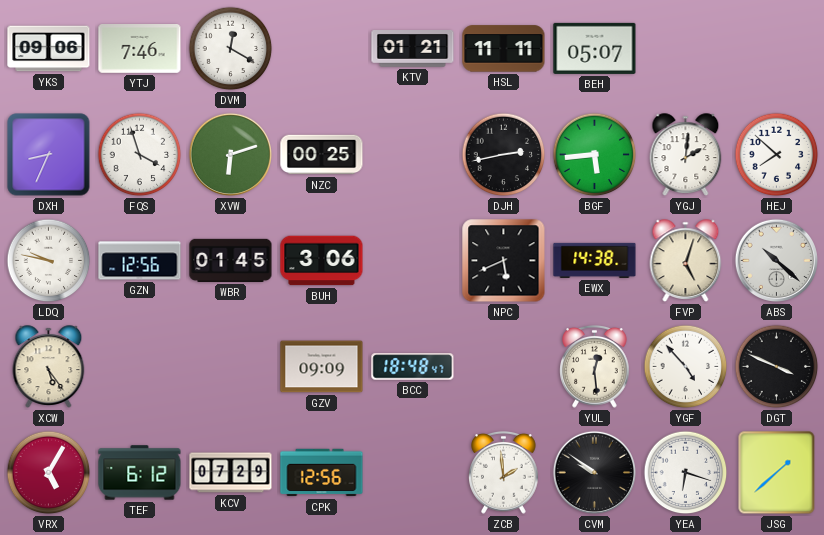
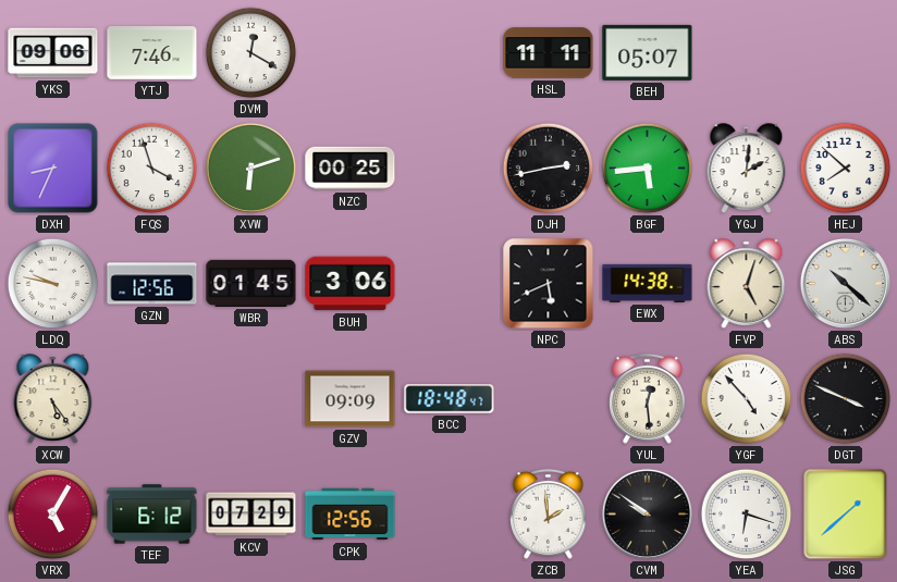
KTV: 01:21 -> none (413, 49)
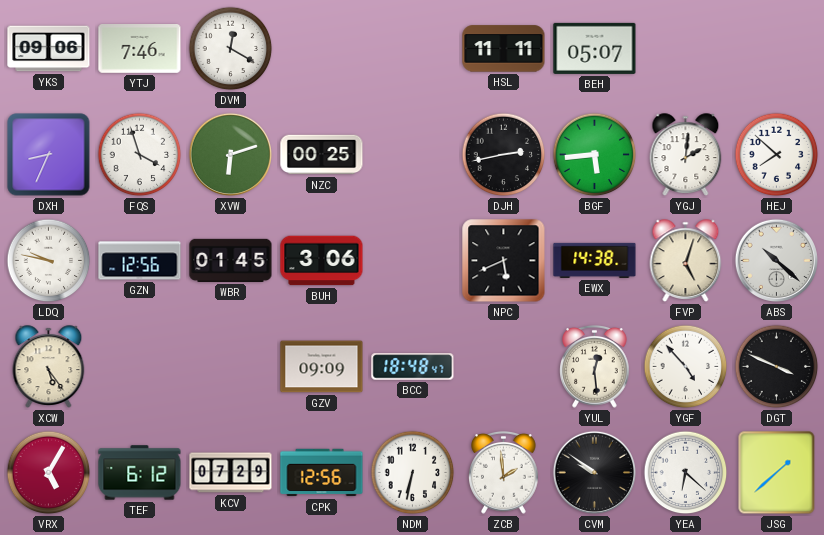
NDM: none -> 6:32 (413, 473)
YEA: 6:18 -> 6:22 (686, 473)
